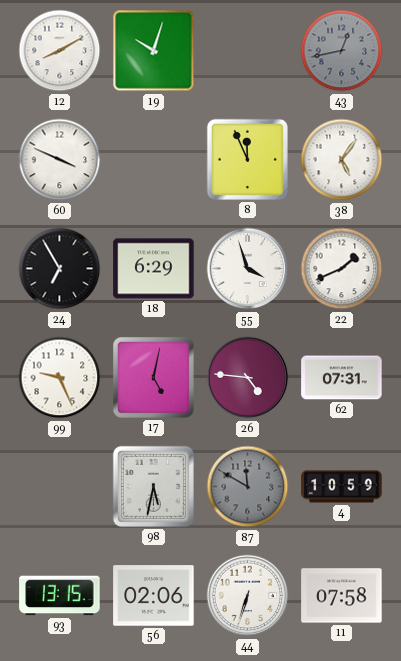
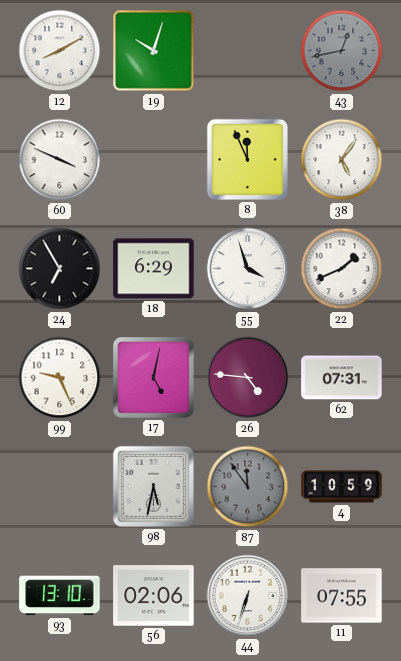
87: 11:50 -> 11:54 (248, 487)
93: 13:15 -> 13:10 (60, 596)
11: 07:58 -> 07:55 (342, 596)
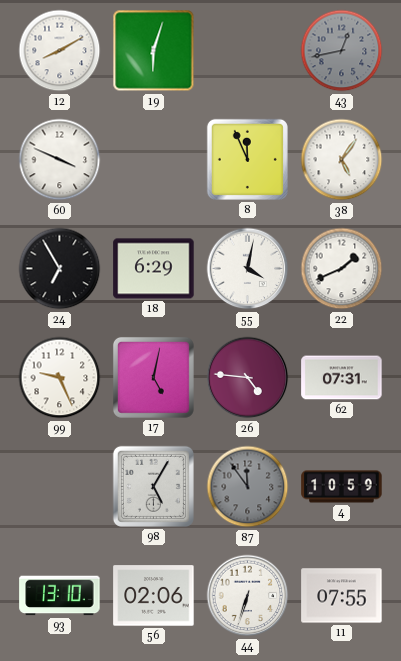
19: 10:03 -> 6:03 (154, 51)
55: 3:57 -> 4:02 (248, 269)
98: 5:32 -> 5:05 (153, 486)
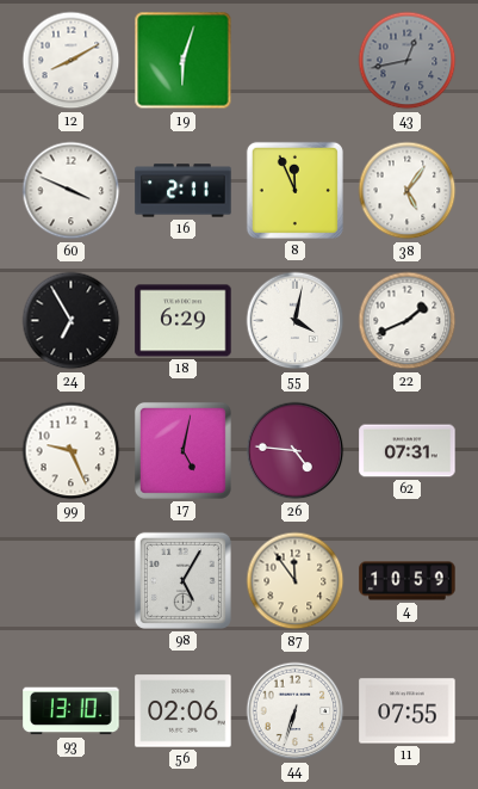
16: none -> 2:11 (184, 191)
87 dial: grey -> cream (296, 581)
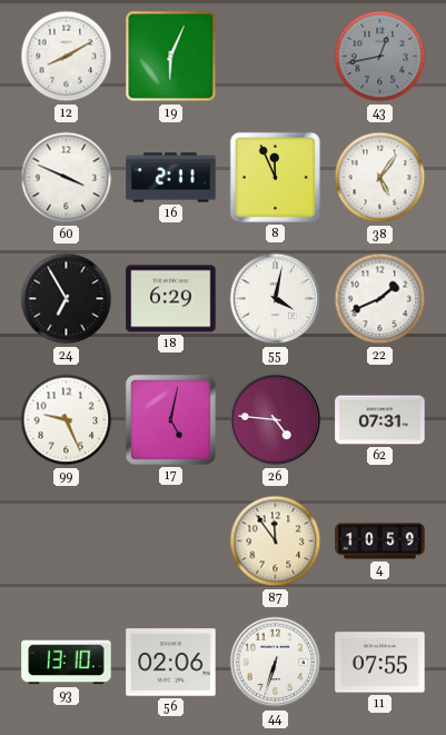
19: 6:03 -> 6:04 (171, 57)
98: 5:05 -> none (182, 580)
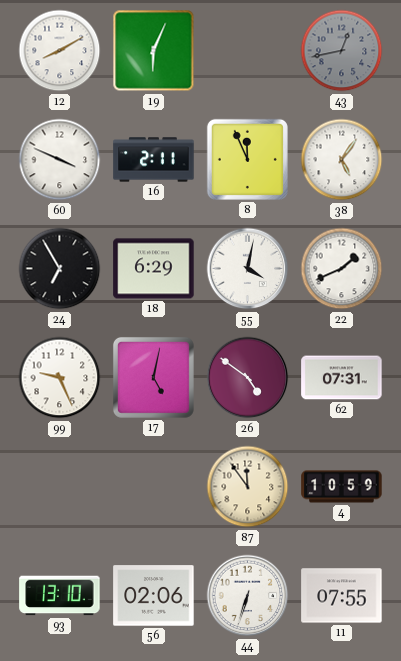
26: 4:46 -> 4:51 (248, 378)
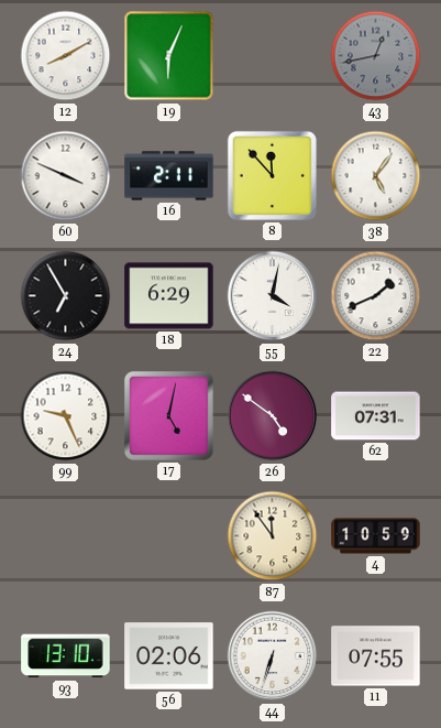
8: 11:56 -> 11:53 (272, 175)
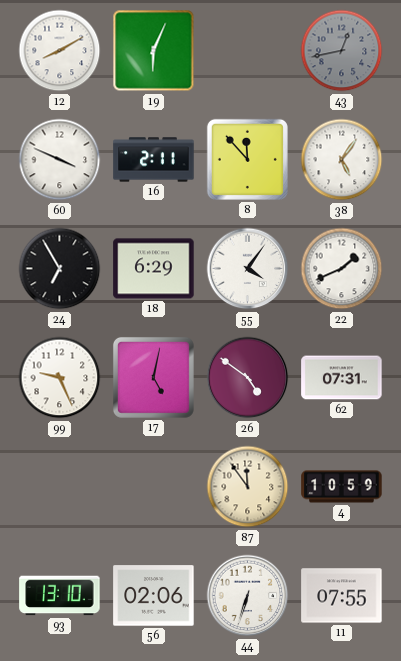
55: 4:02 -> 4:06 (248, 269)
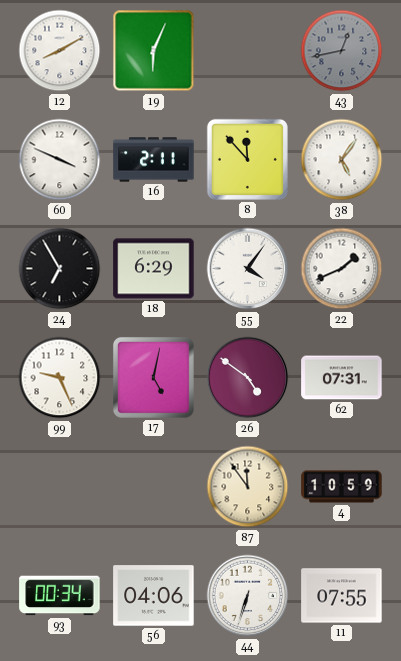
93: 13:10 -> 00:34 (60, 596)
56: 02:06 -> 04:06 (154, 596)
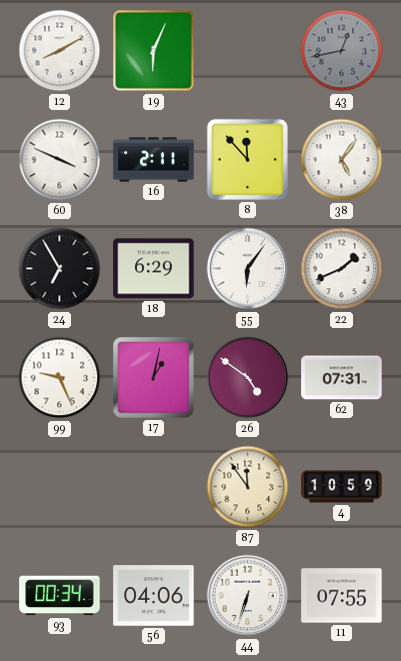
55: 4:06 -> 6:06 (248, 269)
17: 5:02 -> 1:02 (153, 377)
